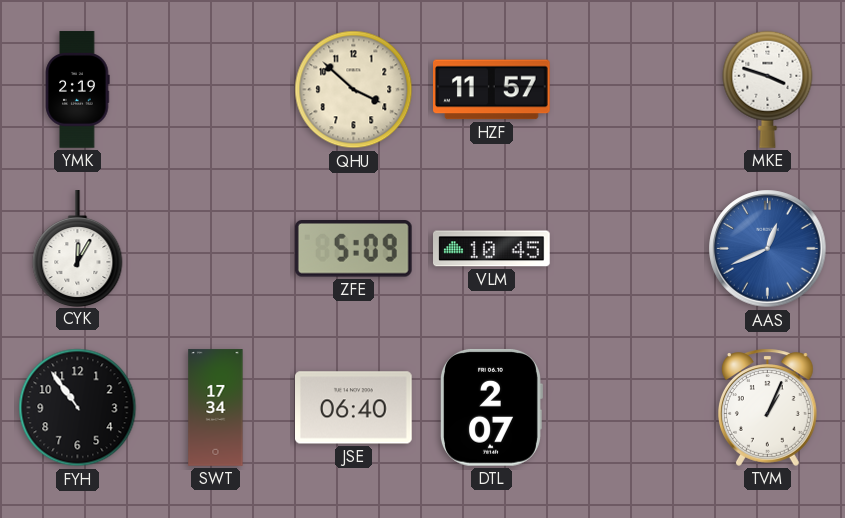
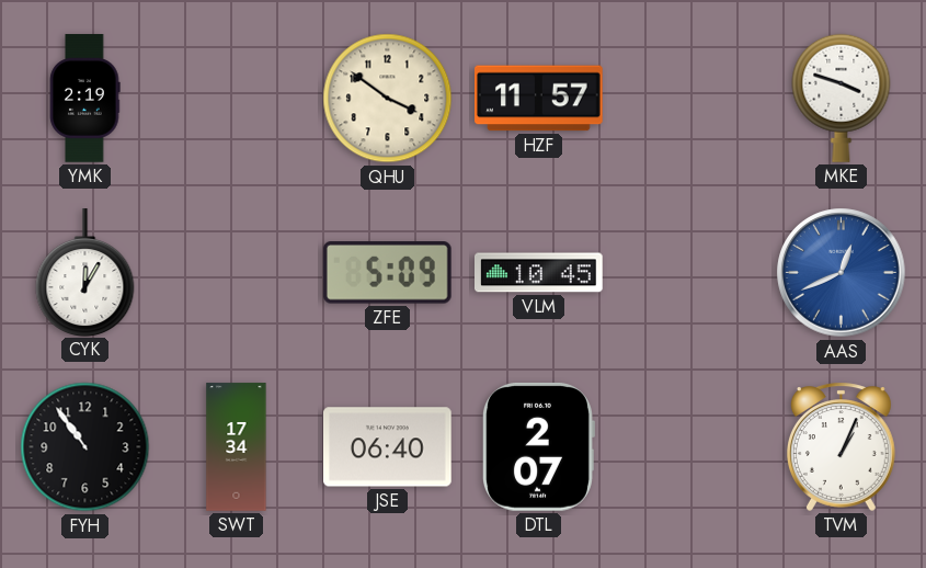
QHU: 3:52 -> 3:51 (388, 99)
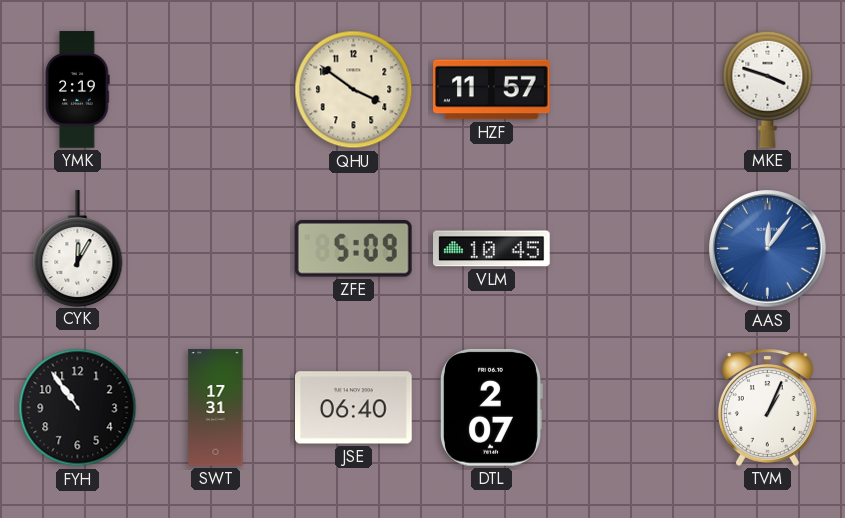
AAS: 12:41 -> 12:06 (768, 249)
SWT: 17:34 -> 17:31 (216, 408)
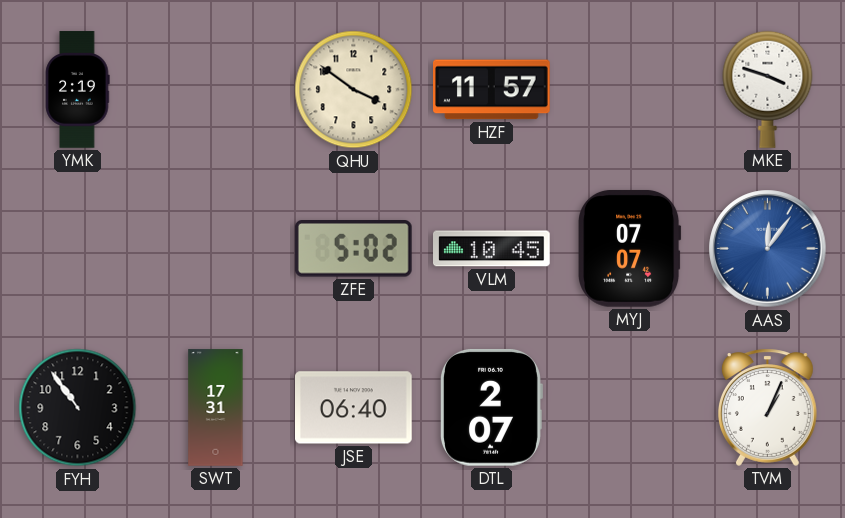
CYK: 12:05 -> none (78, 248)
ZFE: 5:09 -> 5:02 (353, 249)
MYJ: none -> 07:07 (630, 248)
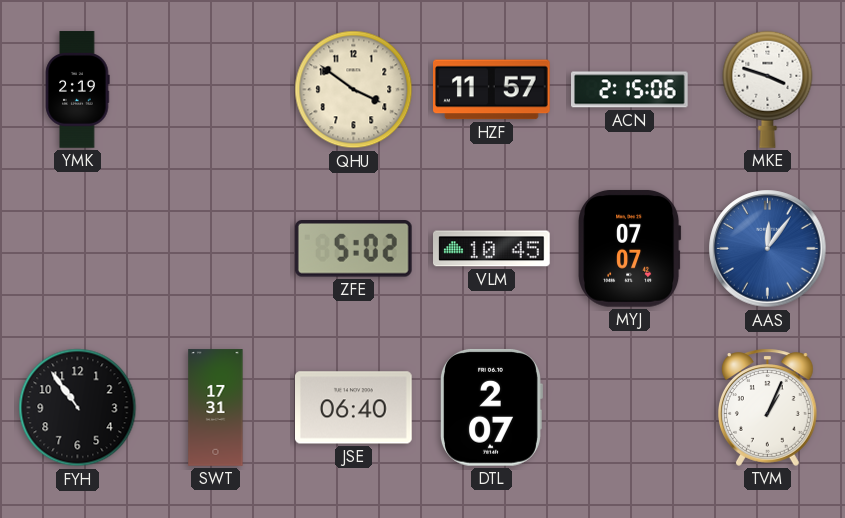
ACN: none -> 2:15 (630, 90)
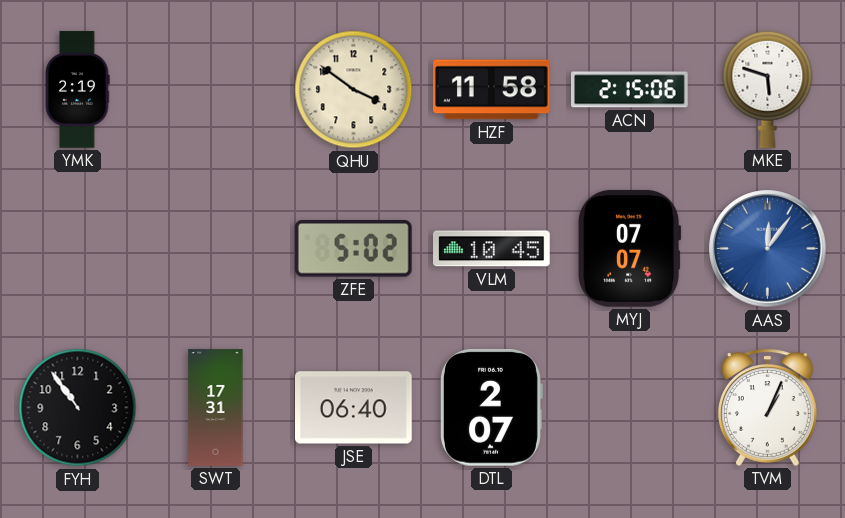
HZF: 11:57 -> 11:58 (492, 90)
MKE: 3:48 -> 5:48 (768, 89)
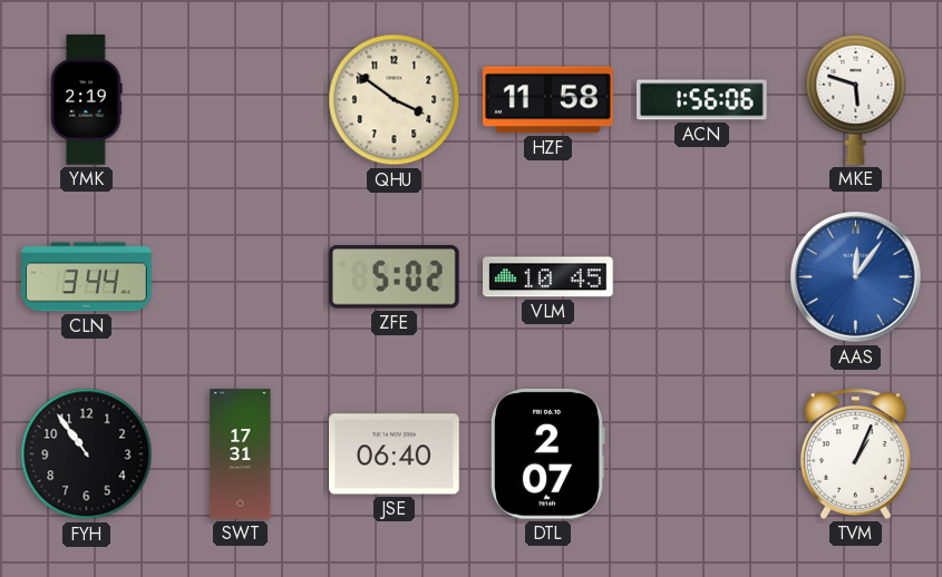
ACN: 2:15 -> 1:56 (702, 100)
CLN: none -> 3:44 (87, 277)
MYJ: 07:07 -> none (630, 248)
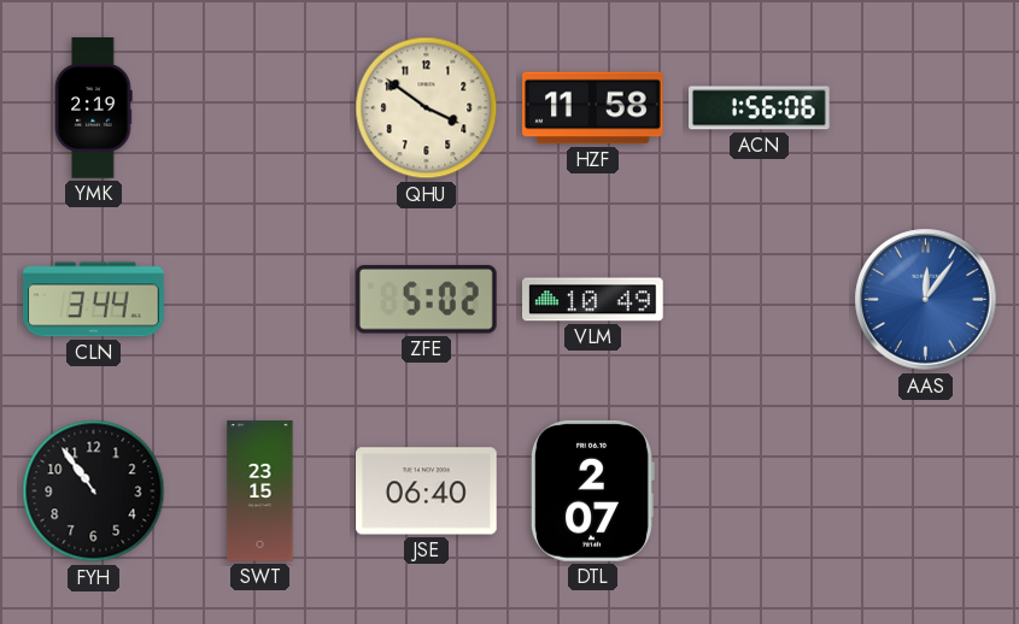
MKE: 5:48 -> none (856, 99)
VLM: 10:45 -> 10:49 (593, 300)
SWT: 17:31 -> 23:15 (260, 491)
TVM: 1:04 -> none (855, 453)
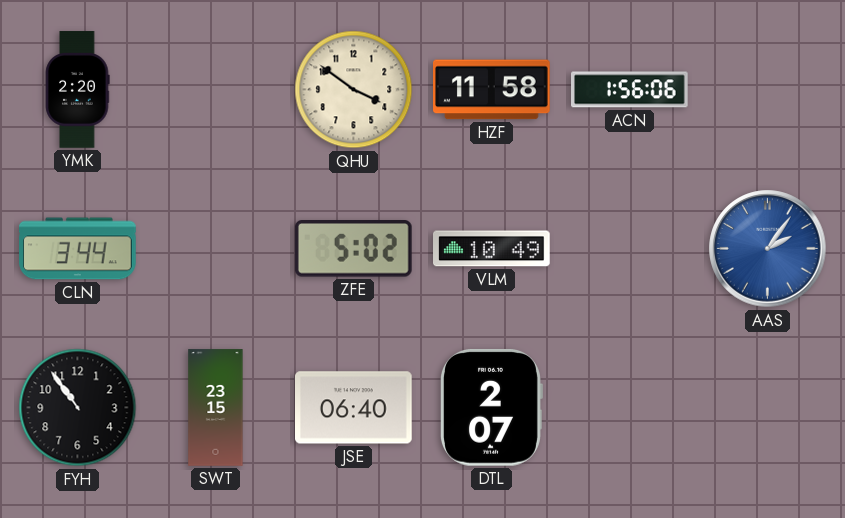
YMK: 2:19 -> 2:20 (78, 90)
AAS: 12:06 -> 2:06 (768, 249)
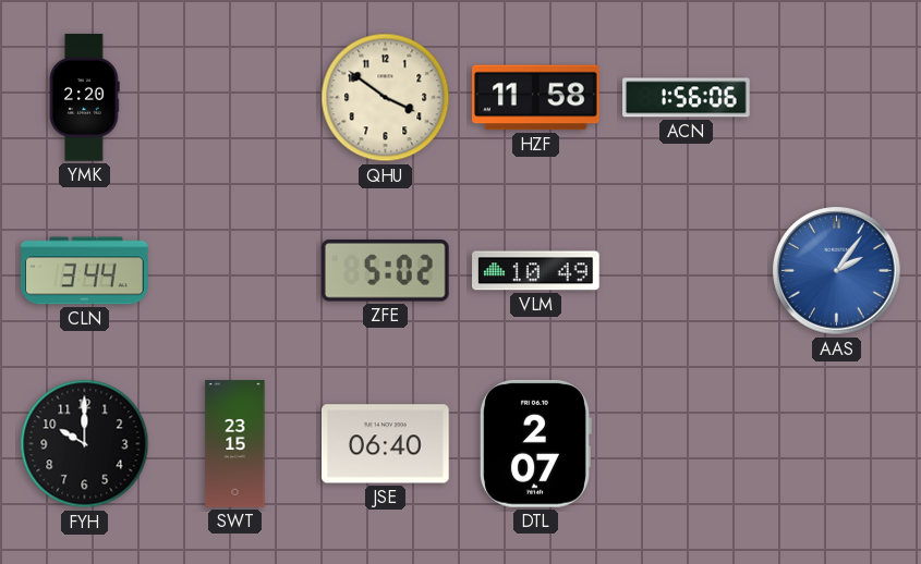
FYH: 10:54 -> 10:00 (85, 444)
